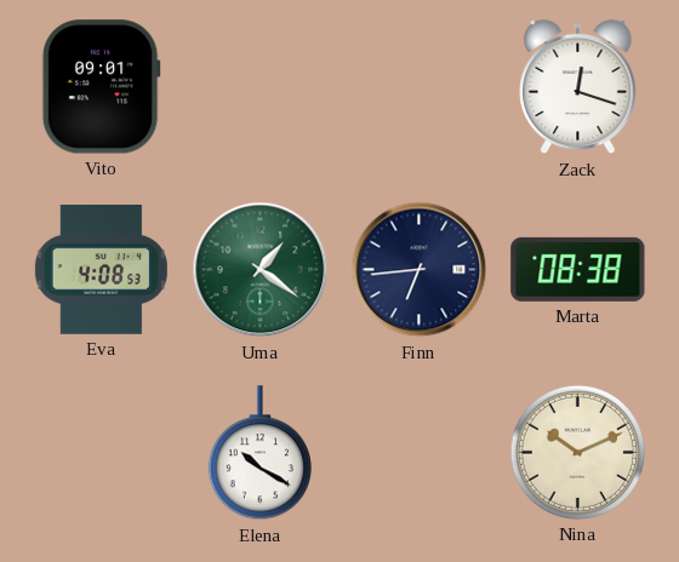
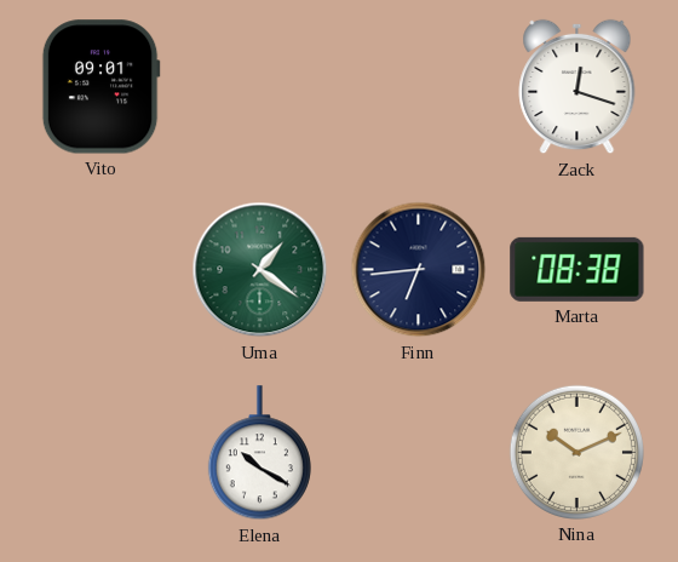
Eva: 4:08 -> none (101, 269)
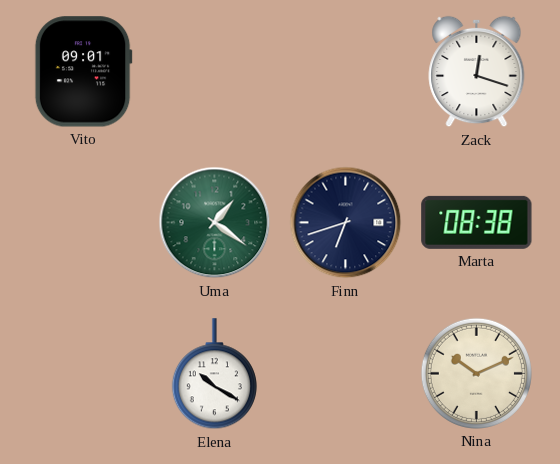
Finn: 6:44 -> 6:42 (346, 223)
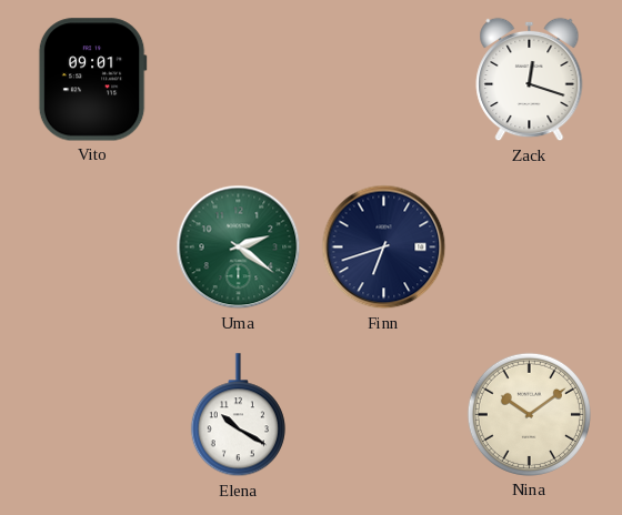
Uma: 1:21 -> 2:21 (239, 248)
Marta: 08:38 -> none (477, 222)
Nina: 10:11 -> 10:09 (529, 414)
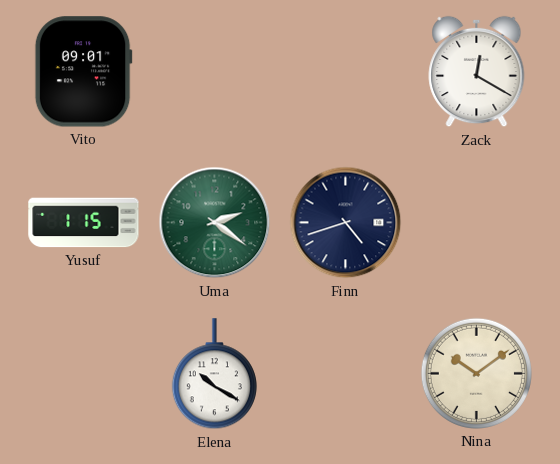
Zack: 12:18 -> 12:20 (477, 72)
Yusuf: none -> 1:15 (84, 223)
Finn: 6:42 -> 4:42 (346, 223)
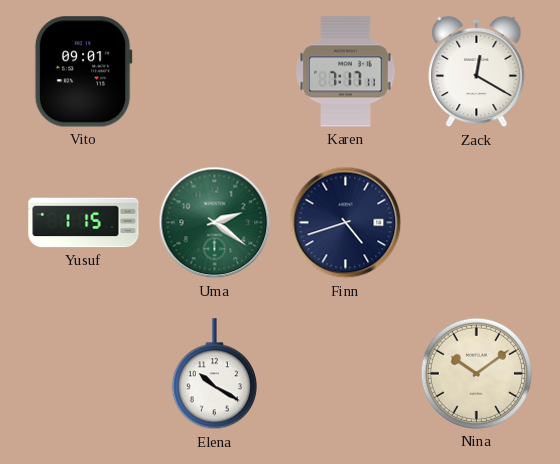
Karen: none -> 7:17 (346, 72)
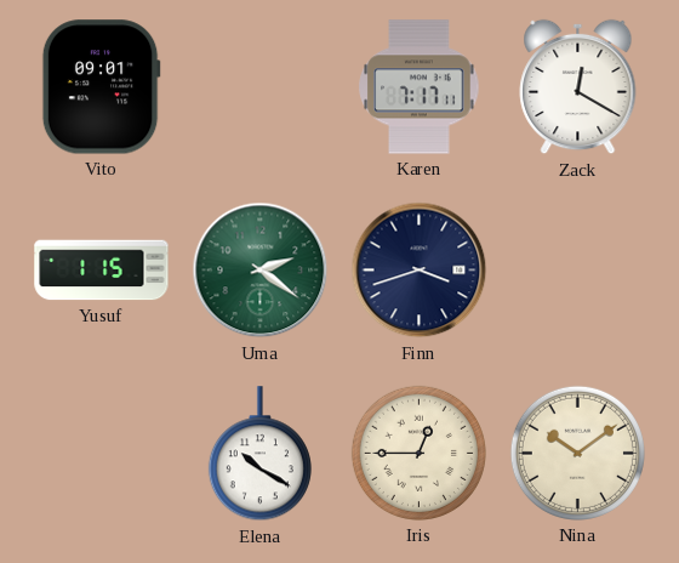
Finn: 4:42 -> 3:42 (420, 271)
Iris: none -> 12:45 (418, 453)
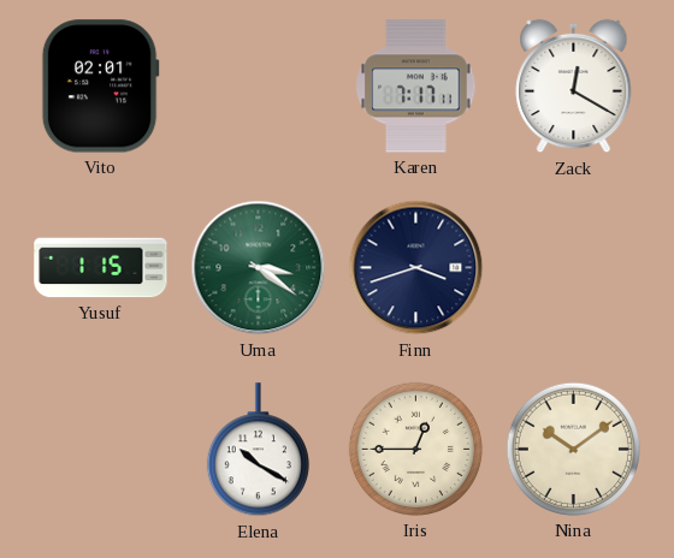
Vito: 09:01 -> 02:01 (100, 87)
Uma: 2:21 -> 3:21 (259, 268)
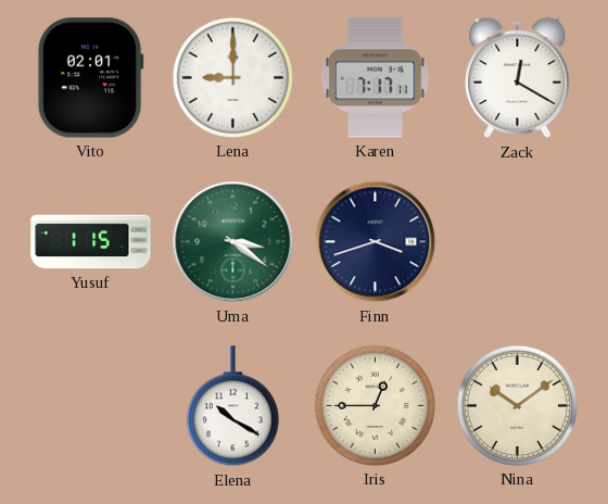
Lena: none -> 9:00 (232, 77)
